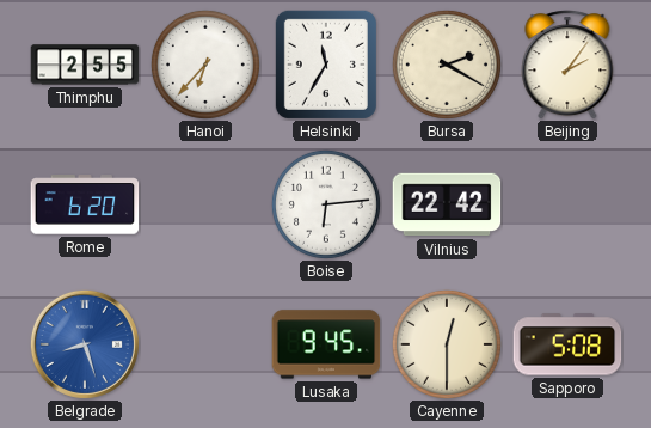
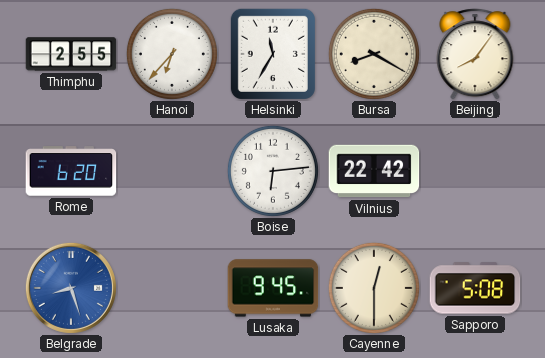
Bursa: 2:20 -> 8:20 (374, 54)
Beijing: 2:06 -> 8:06 (475, 54)
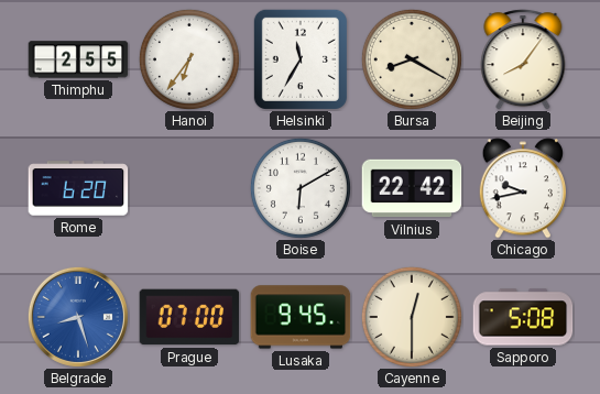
Hanoi: 6:37 -> 6:36 (189, 59)
Boise: 6:14 -> 6:10 (301, 188)
Chicago: none -> 9:43 (522, 188)
Prague: none -> 07:00 (189, 317)
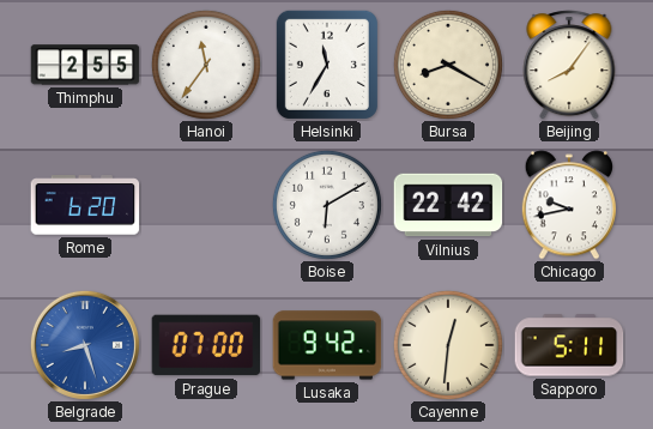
Hanoi: 6:36 -> 11:36 (206, 65)
Lusaka: 9:45 -> 9:42 (327, 345)
Cayenne: 12:30 -> 12:31 (448, 345)
Sapporo: 5:08 -> 5:11 (569, 345)
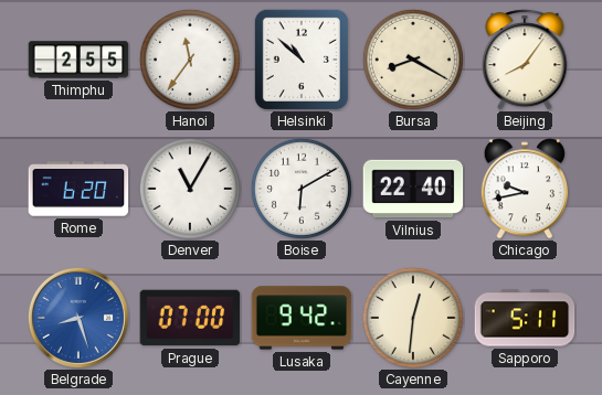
Helsinki: 11:35 -> 10:52 (302, 60)
Denver: none -> 11:05 (190, 189)
Vilnius: 22:42 -> 22:40 (413, 189)
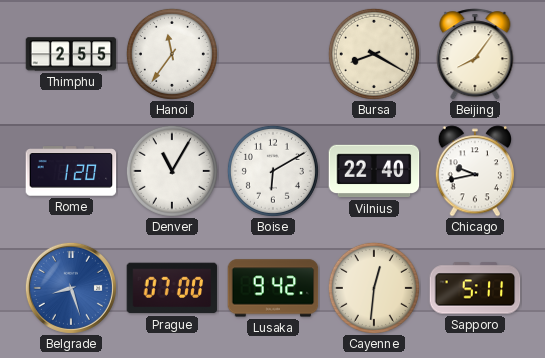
Helsinki: 10:52 -> none (302, 60)
Rome: 6:20 -> 1:20 (71, 171)
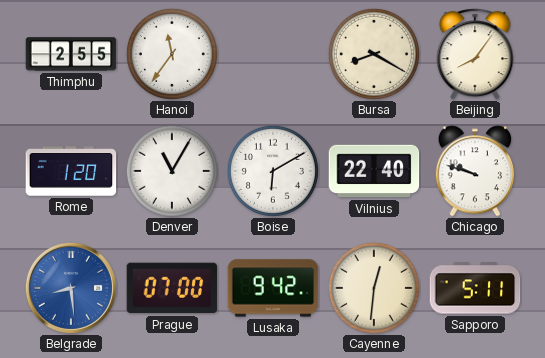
Chicago: 9:43 -> 9:48 (474, 171)
Belgrade: 8:27 -> 8:29 (71, 288)
